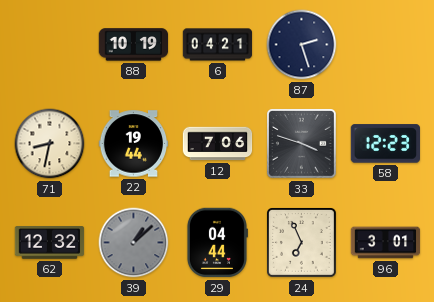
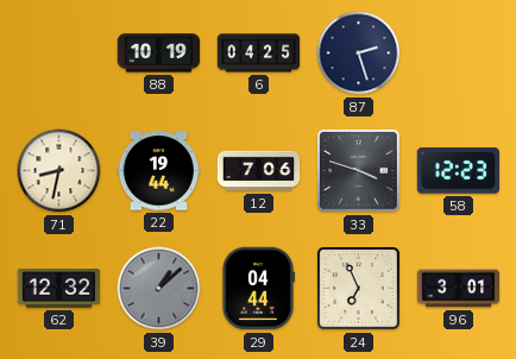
6: 04:21 -> 04:25 (259, 53)
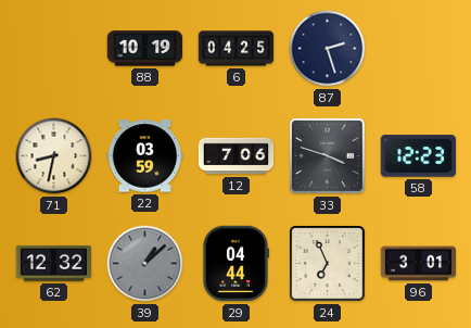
22: 19:44 -> 03:59 (145, 156)
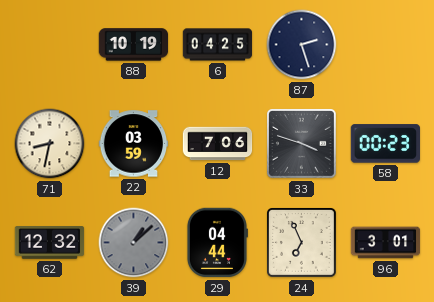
58: 12:23 -> 00:23 (385, 144)
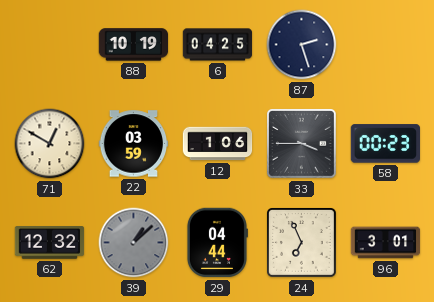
71: 8:32 -> 12:50 (50, 144)
12: 7:06 -> 1:06 (218, 144)
33: 3:48 -> 3:45 (302, 144)
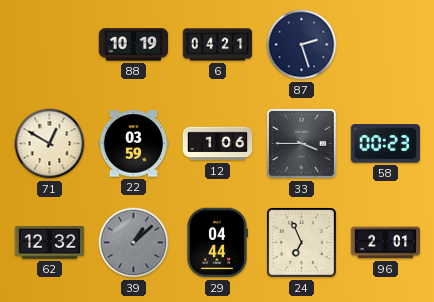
6: 04:25 -> 04:21 (218, 45)
96: 3:01 -> 2:01 (386, 243)
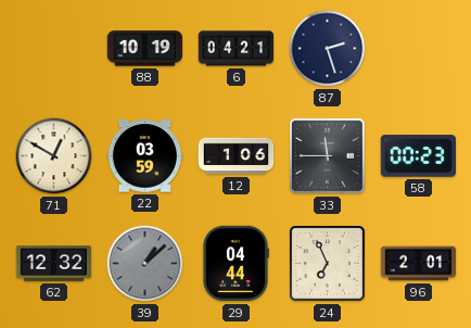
33: 3:45 -> 11:45 (328, 156)
